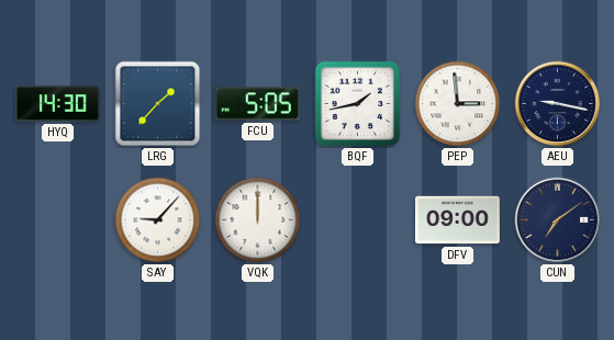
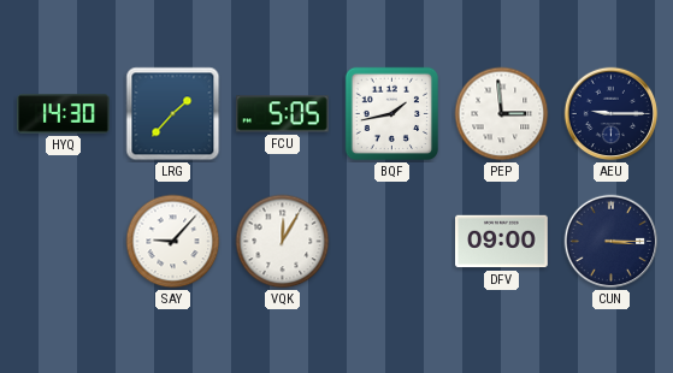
AEU: 9:17 -> 9:15 (612, 114)
VQK: 12:00 -> 12:05 (283, 242)
CUN: 7:09 -> 3:15 (612, 242)
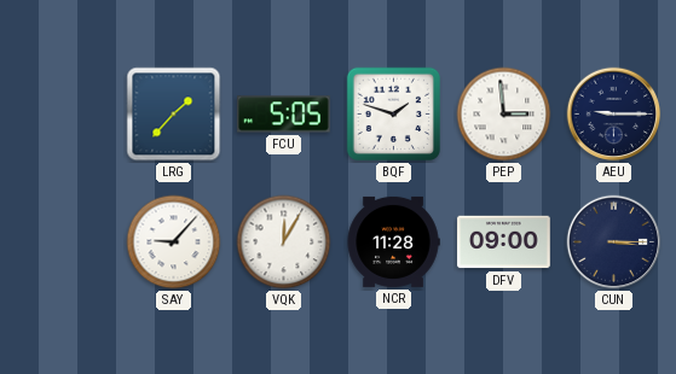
HYQ: 14:30 -> none (64, 114)
BQF: 1:43 -> 1:48 (394, 115)
NCR: none -> 11:28 (393, 241)
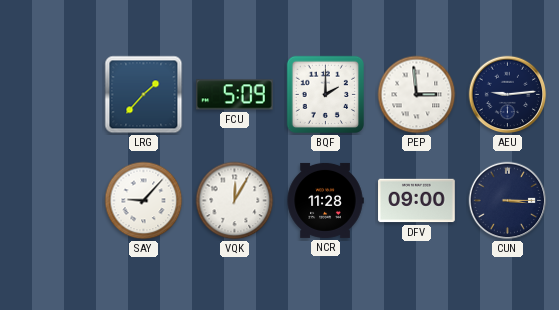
FCU: 5:05 -> 5:09 (235, 95)
BQF: 1:48 -> 2:00 (326, 95)
AEU: 9:15 -> 9:14 (508, 95)
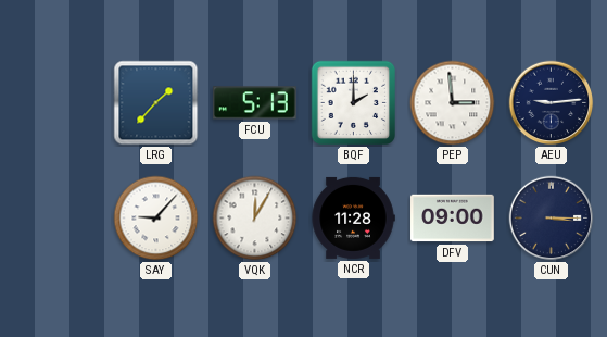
FCU: 5:09 -> 5:13 (255, 103)
